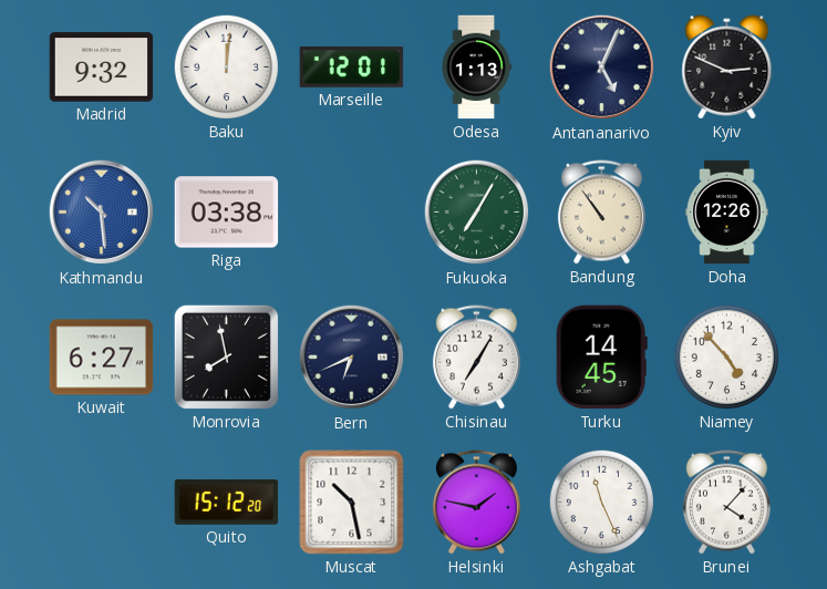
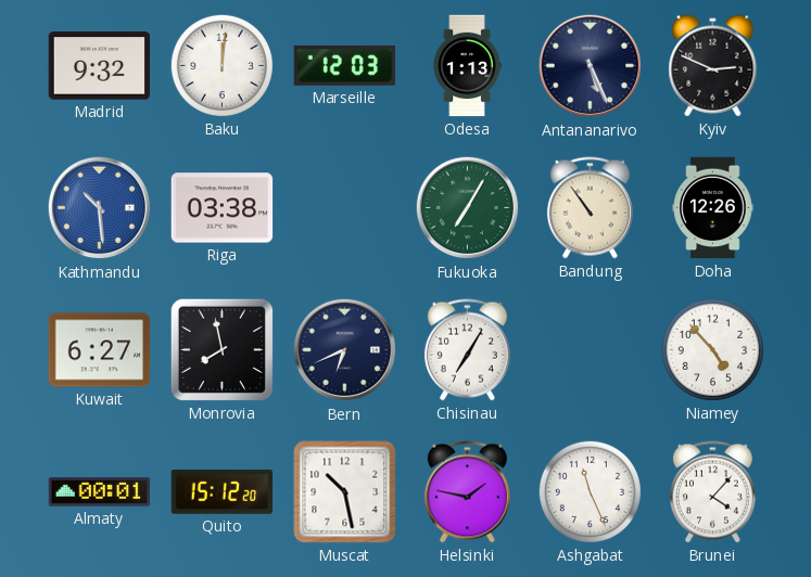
Marseille: 12:01 -> 12:03 (345, 65)
Antananarivo: 5:04 -> 5:26 (591, 66)
Turku: 14:45 -> none (601, 358)
Almaty: none -> 00:01 (100, 492)
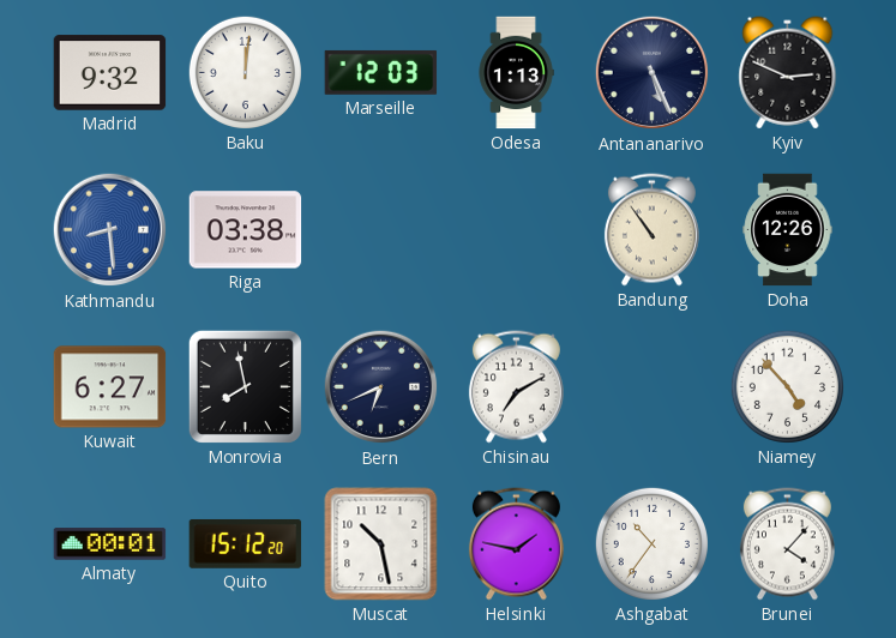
Kathmandu: 10:29 -> 8:29 (110, 230)
Fukuoka: 7:05 -> none (468, 208)
Chisinau: 7:05 -> 7:10 (516, 387)
Ashgabat: 11:26 -> 10:36 (651, 543)
